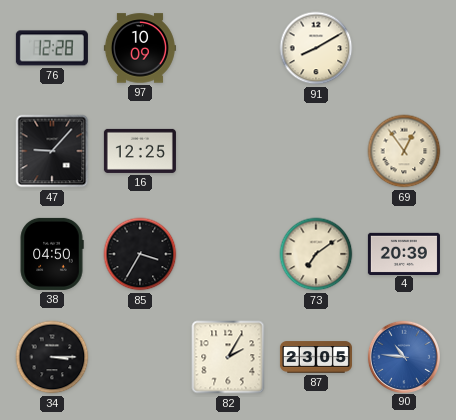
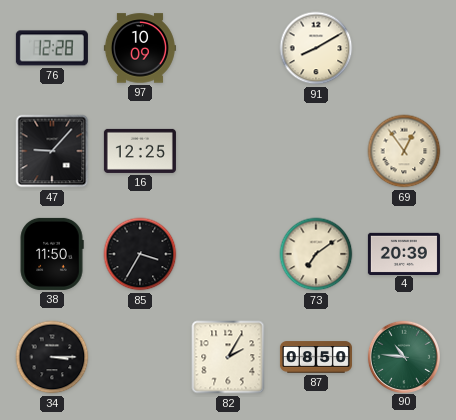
38: 04:50 -> 11:50 (52, 254)
87: 23:05 -> 08:50 (316, 357)
90 dial: blue -> green (404, 356)
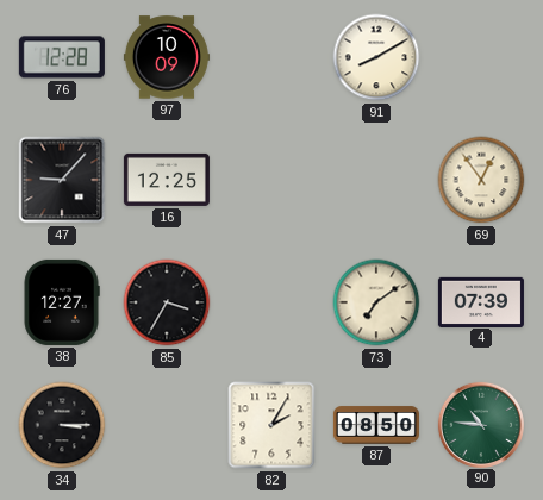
38: 11:50 -> 12:27 (62, 302)
4: 20:39 -> 07:39 (481, 301)
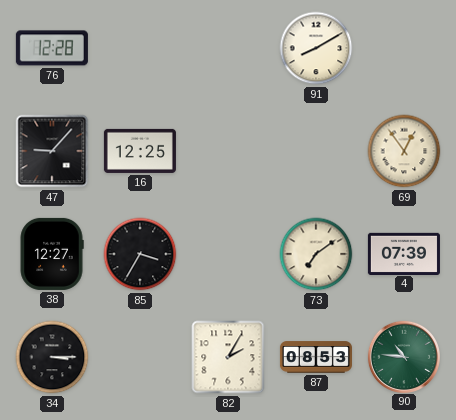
97: 10:09 -> none (167, 57)
87: 08:50 -> 08:53 (316, 357)
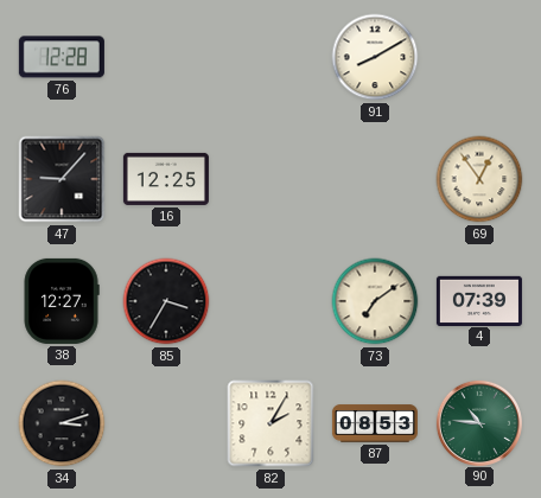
34: 3:15 -> 3:12 (62, 423)
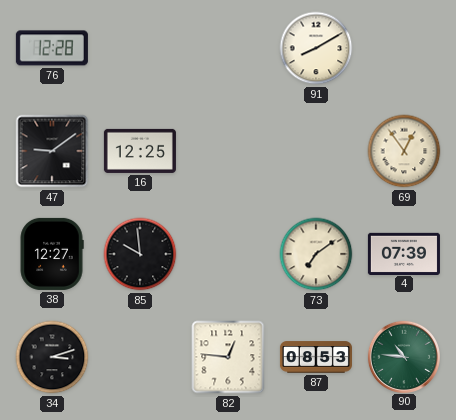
47: 9:07 -> 9:09 (52, 151)
85: 3:35 -> 9:59 (140, 254)
82: 2:05 -> 12:46 (228, 357)
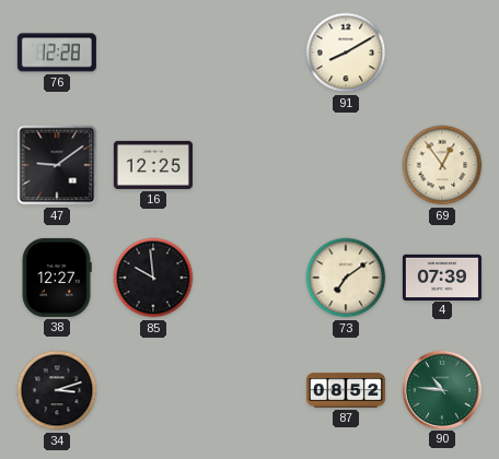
82: 12:46 -> none (228, 357)
87: 08:53 -> 08:52 (346, 390)
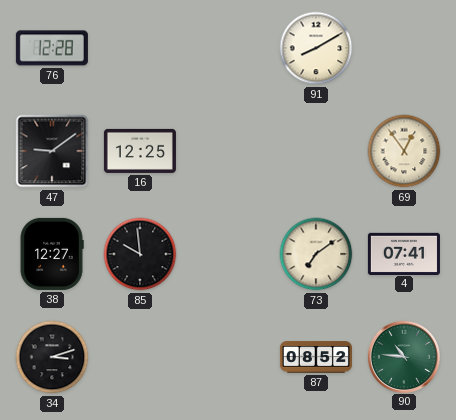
4: 07:39 -> 07:41 (404, 253)
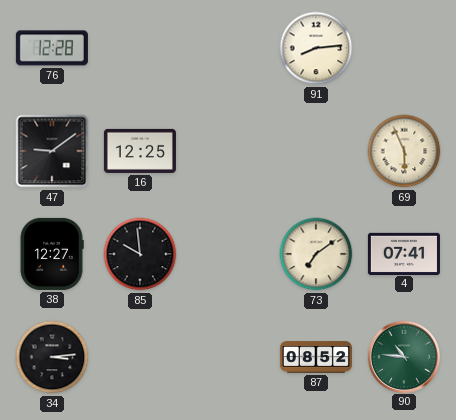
91: 8:10 -> 8:14 (316, 48)
69: 12:54 -> 5:56 (404, 151)
34: 3:12 -> 3:14 (52, 357)
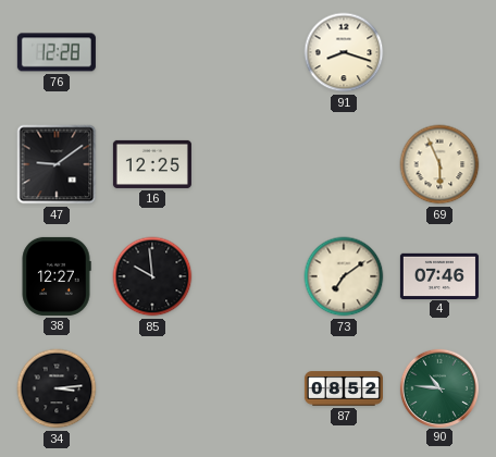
91: 8:14 -> 8:18 (344, 52)
4: 07:41 -> 07:46 (439, 275)
